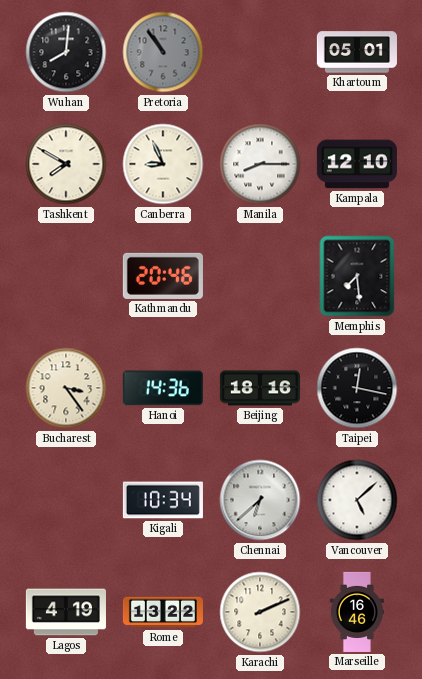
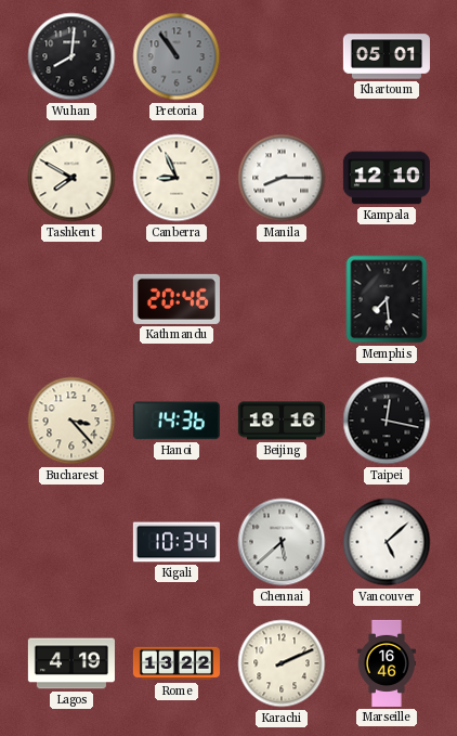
Bucharest: 3:24 -> 3:23 (71, 421)
Chennai: 6:38 -> 5:38 (282, 542)
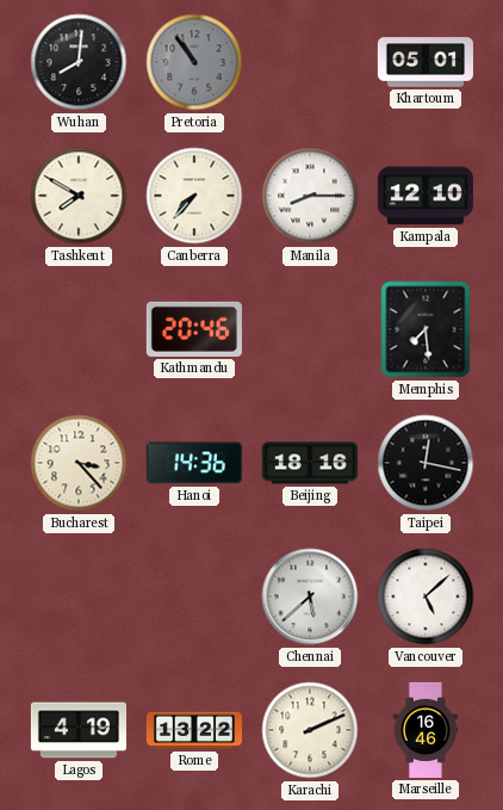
Canberra: 8:56 -> 7:37 (194, 196)
Kigali: 10:34 -> none (177, 542)
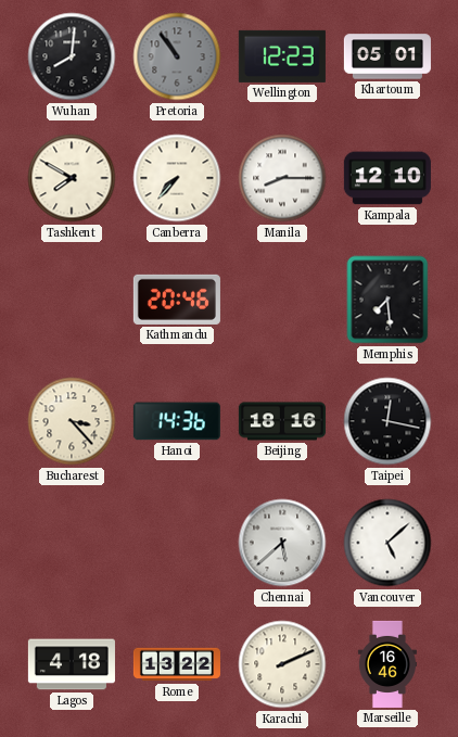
Wellington: none -> 12:23 (282, 56)
Lagos: 4:19 -> 4:18 (72, 664)
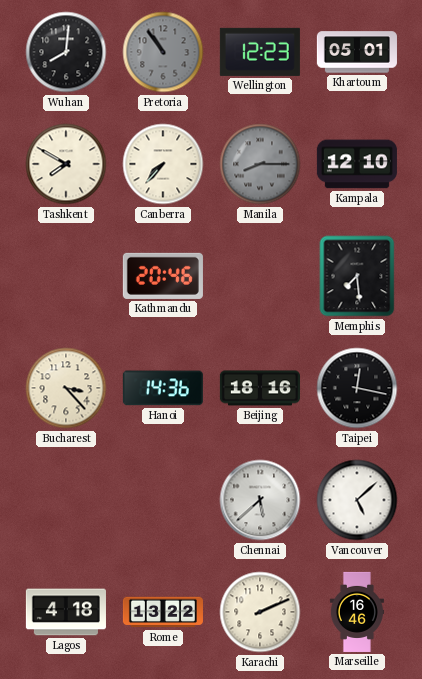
Manila dial: white -> grey (260, 164)
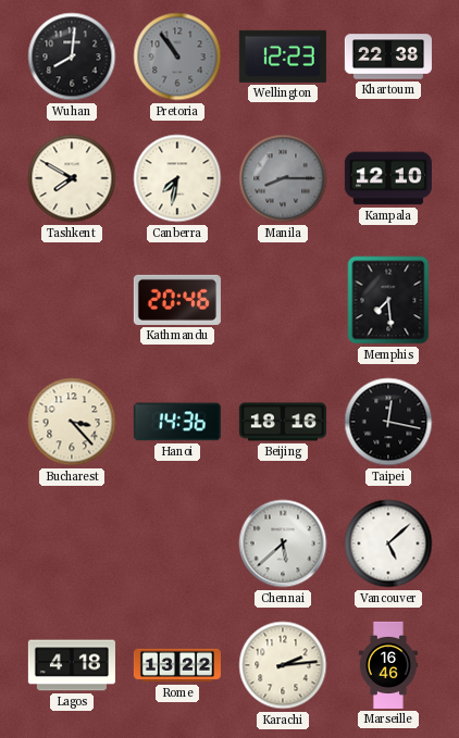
Khartoum: 05:01 -> 22:38 (388, 57)
Canberra: 7:37 -> 7:32 (177, 178)
Karachi: 2:11 -> 2:14 (283, 665)
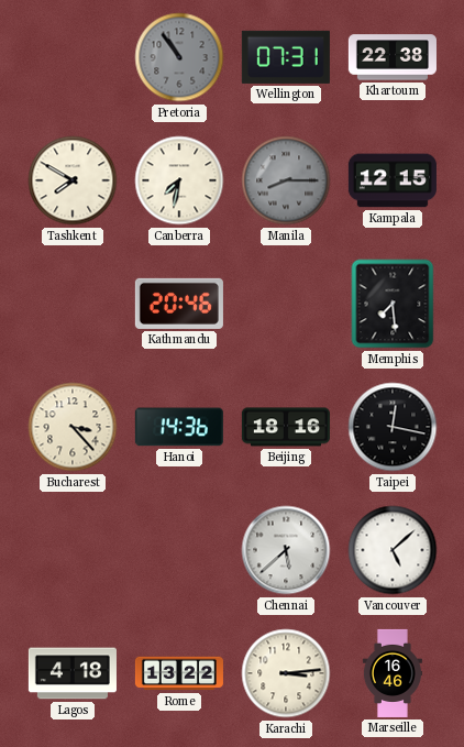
Wuhan: 8:01 -> none (72, 57)
Wellington: 12:23 -> 07:31 (286, 57)
Kampala: 12:10 -> 12:15 (393, 180)
Karachi: 2:14 -> 3:14 (286, 673)
